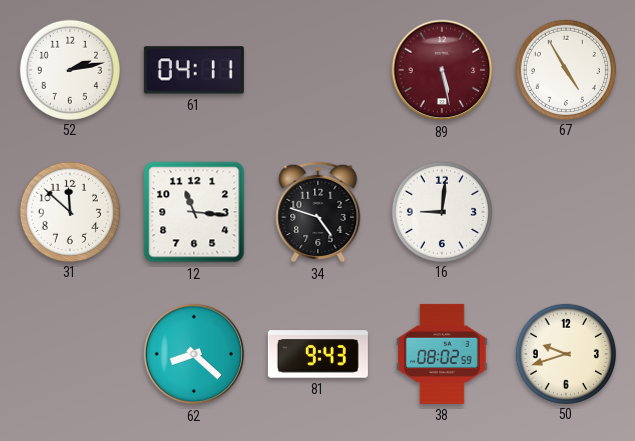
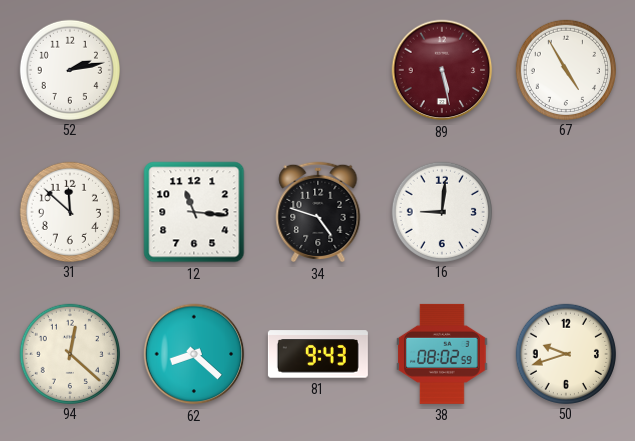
61: 04:11 -> none (194, 70)
94: none -> 12:22 (69, 353)
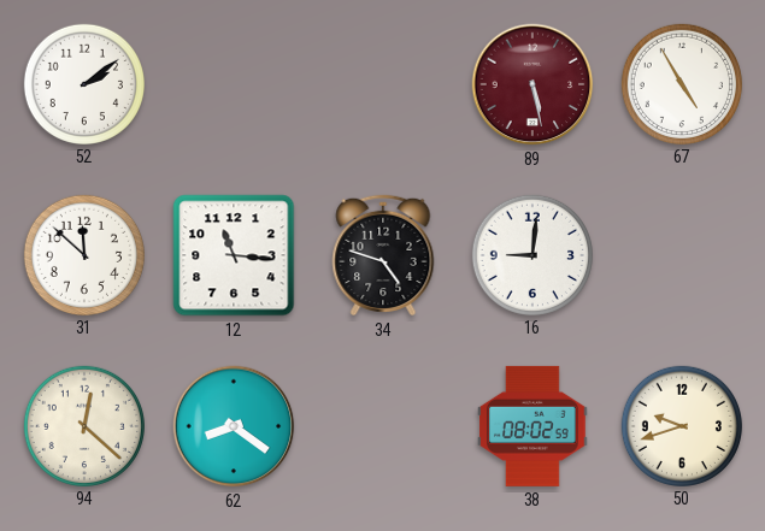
52: 2:13 -> 2:09 (83, 83)
62: 8:22 -> 8:21 (234, 426)
81: 9:43 -> none (318, 354)
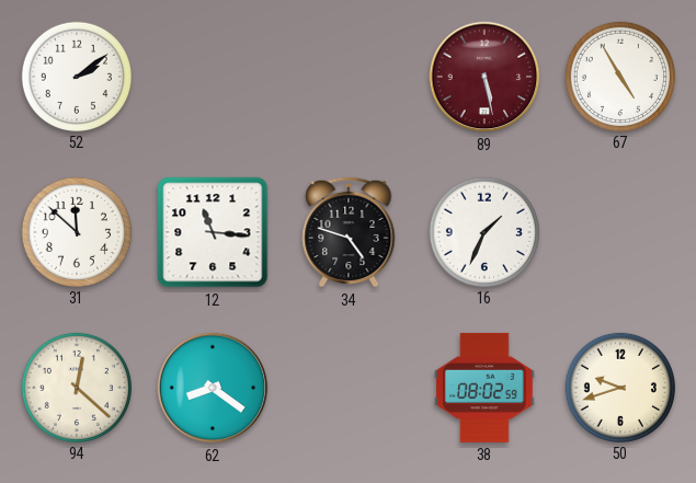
16: 9:01 -> 1:34 (483, 231)
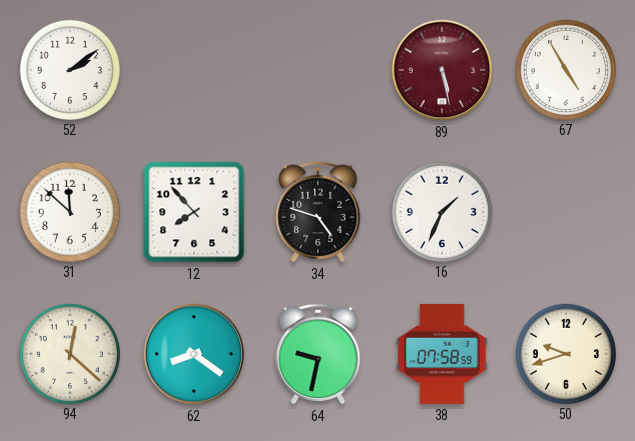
12: 11:16 -> 7:53 (194, 212)
64: none -> 9:32 (318, 354)
38: 08:02 -> 07:58 (442, 354)
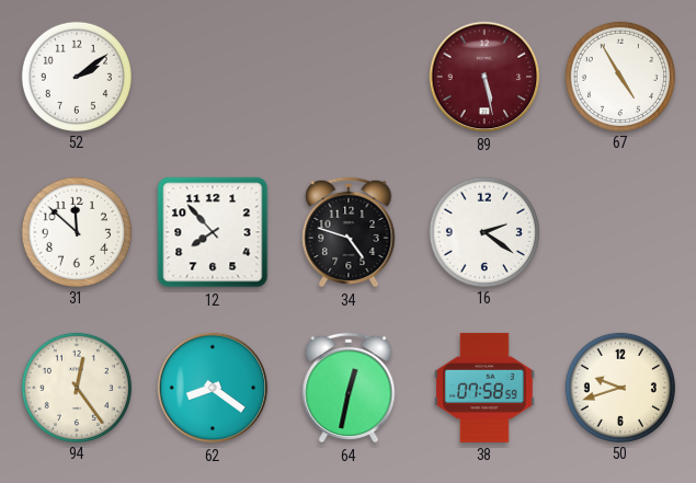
16: 1:34 -> 2:21 (483, 231)
94: 12:22 -> 12:24 (76, 387)
64: 9:32 -> 12:32 (349, 388)
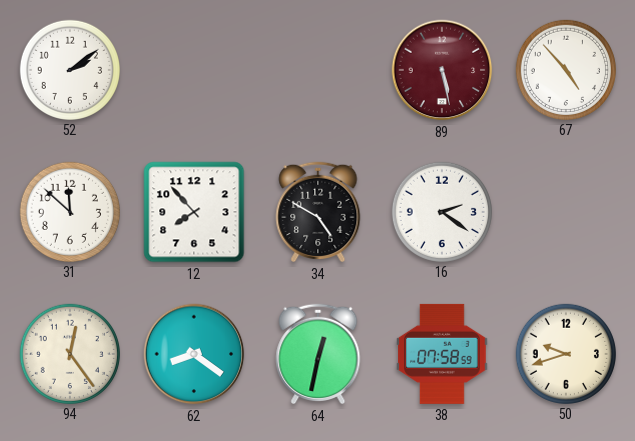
67: 4:55 -> 4:53 (565, 69)
34: 4:48 -> 4:50 (318, 212)
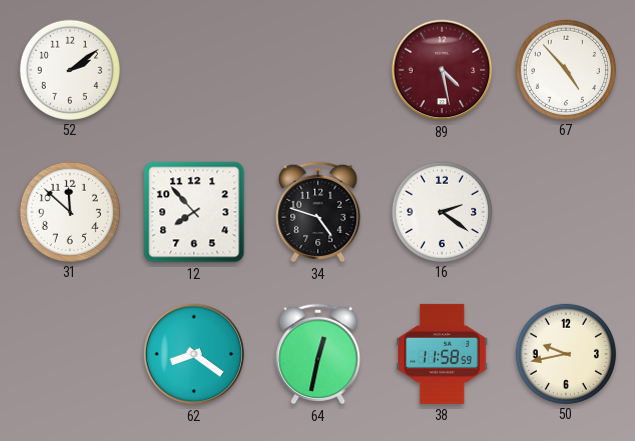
89: 5:28 -> 4:28 (442, 70)
34: 4:50 -> 4:48 (318, 212)
94: 12:24 -> none (69, 353)
38: 07:58 -> 11:58 (442, 354)
50: 9:42 -> 9:43 (565, 353)
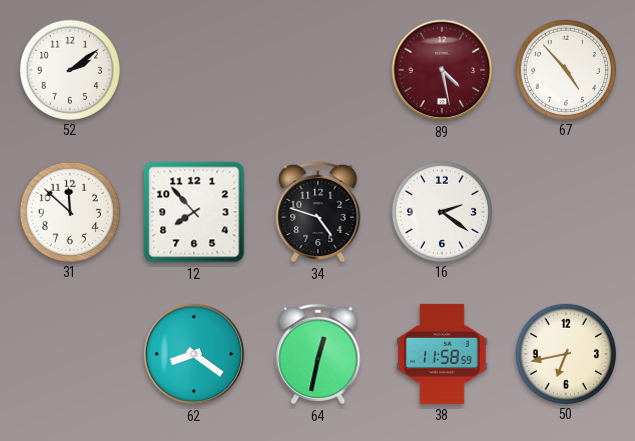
50: 9:43 -> 6:43 (565, 353)
